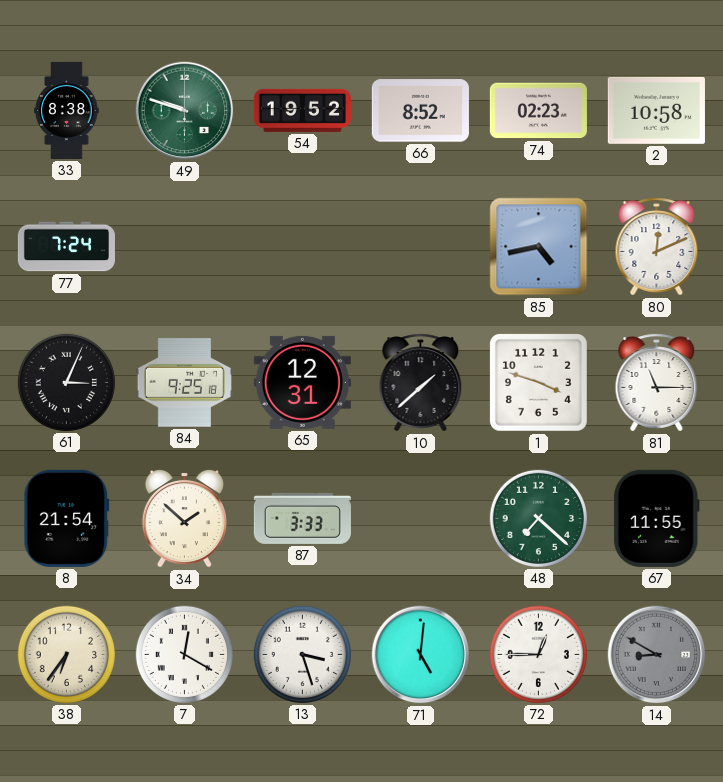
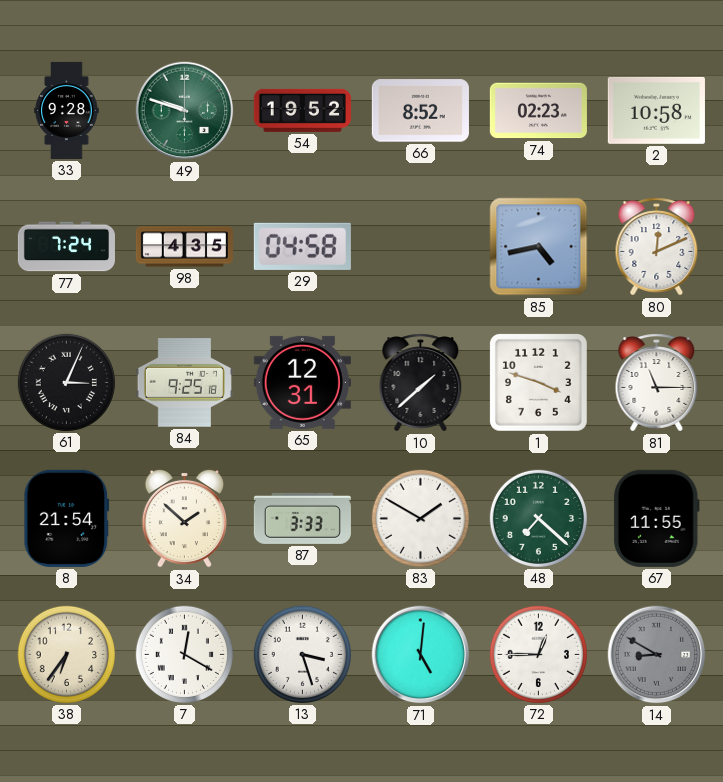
33: 8:38 -> 9:28 (67, 110)
98: none -> 4:35 (184, 247)
29: none -> 04:58 (302, 246)
83: none -> 1:50 (420, 518)
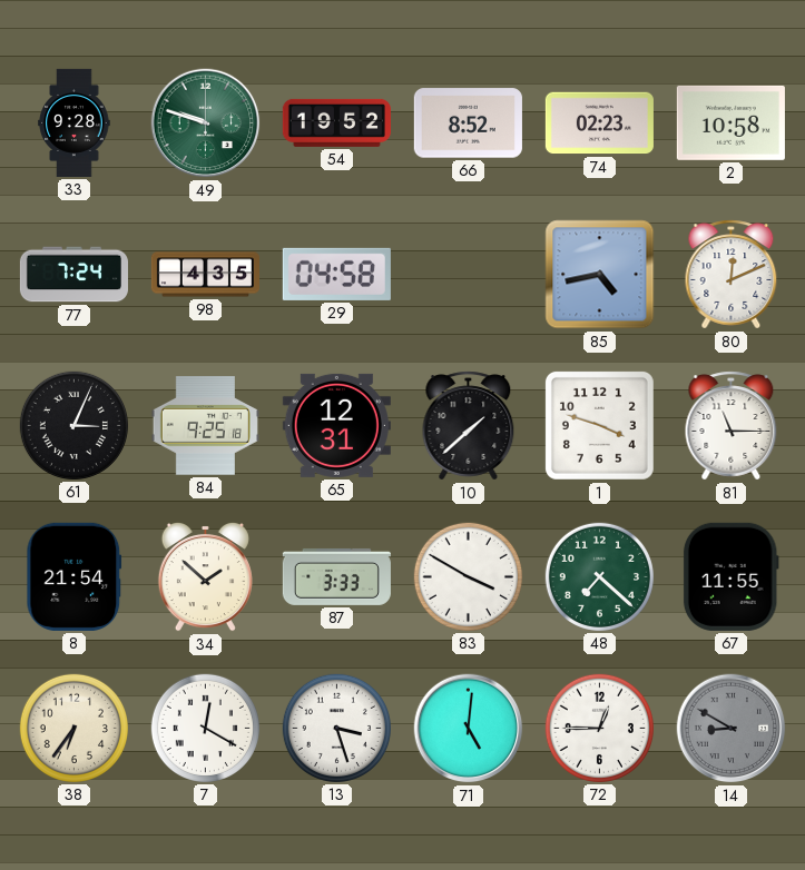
83: 1:50 -> 3:50 (468, 576)
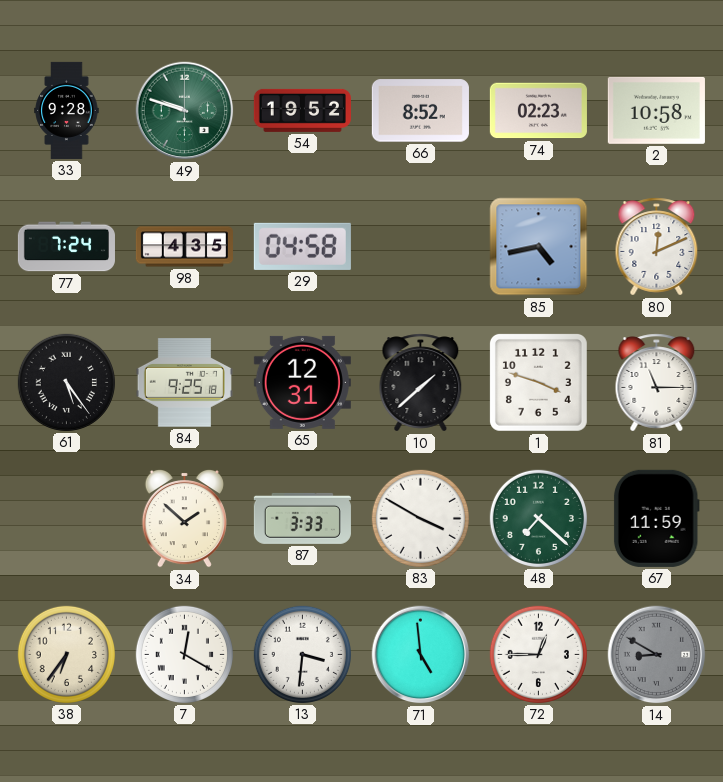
61: 3:04 -> 5:24 (66, 382)
8: 21:54 -> none (75, 576)
67: 11:55 -> 11:59 (656, 518)
13: 3:27 -> 3:31 (302, 654)
71: 5:01 -> 4:59 (421, 655)
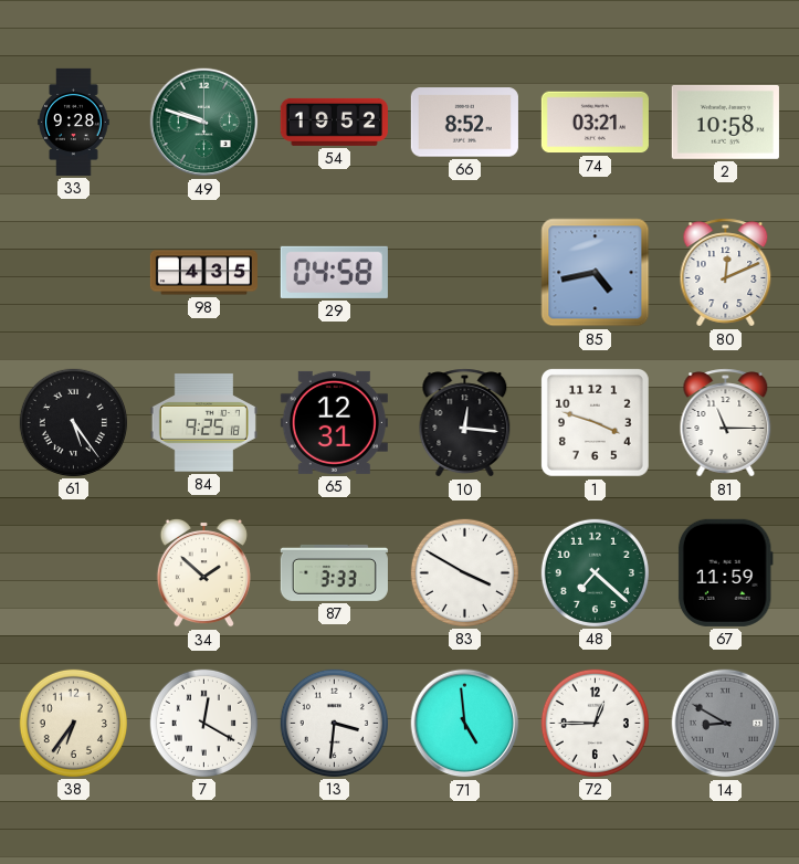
74: 02:23 -> 03:21 (595, 123)
77: 7:24 -> none (66, 247)
10: 1:38 -> 12:16 (465, 423)
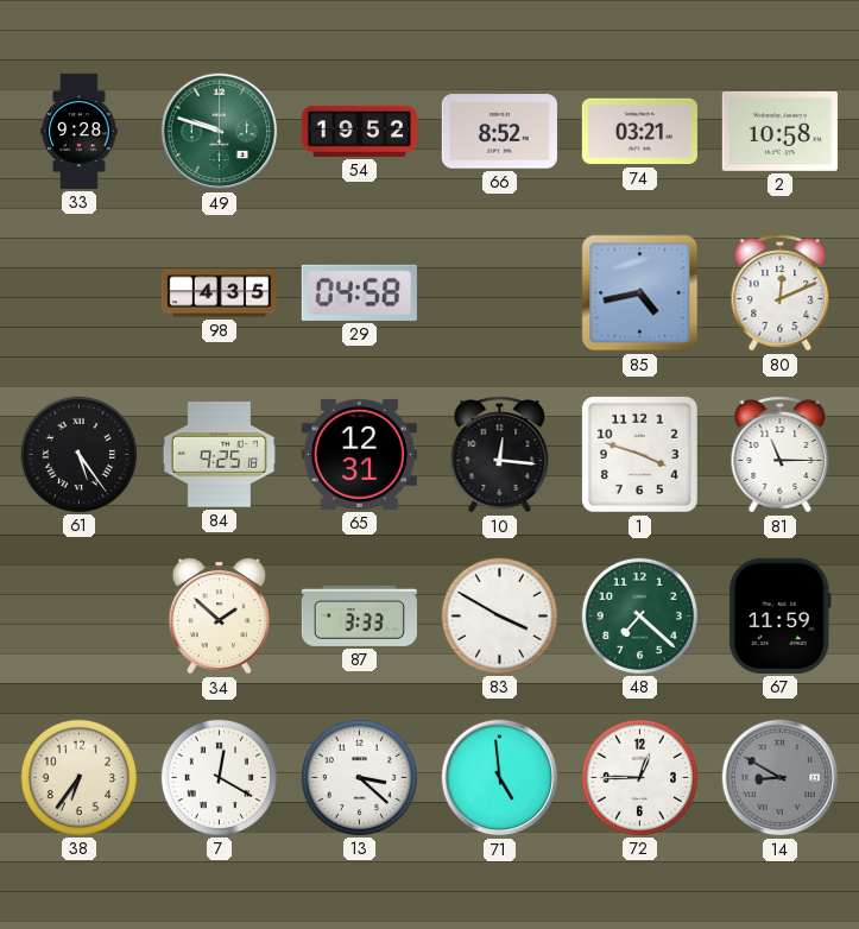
13: 3:31 -> 3:22 (359, 777)
